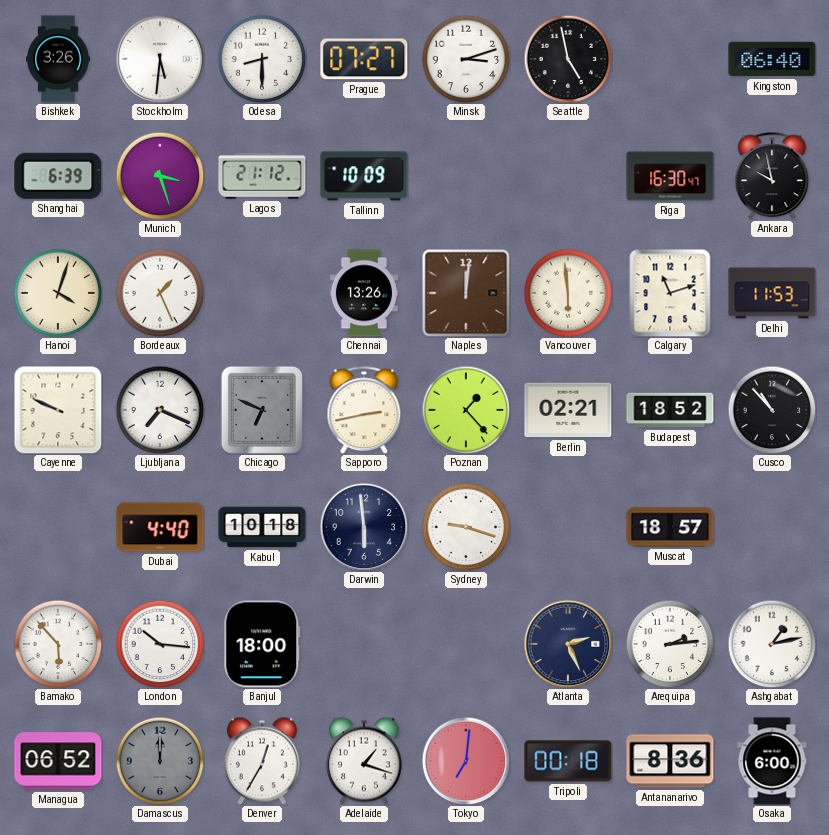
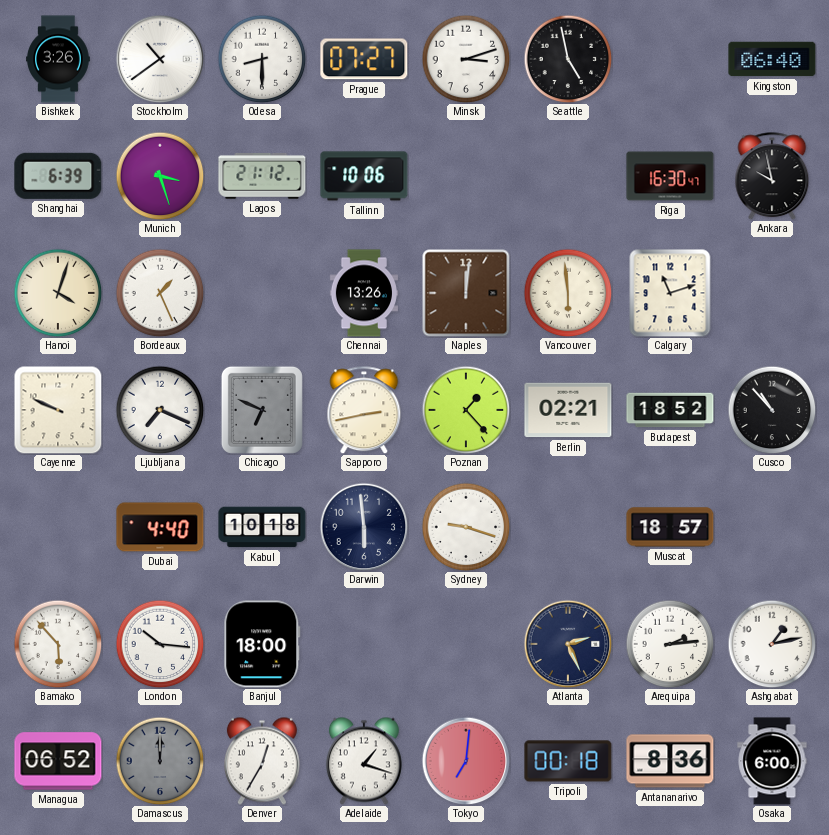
Stockholm: 5:31 -> 10:39 (160, 59)
Tallinn: 10:09 -> 10:06 (364, 176)
Delhi: 11:53 -> none (772, 293)
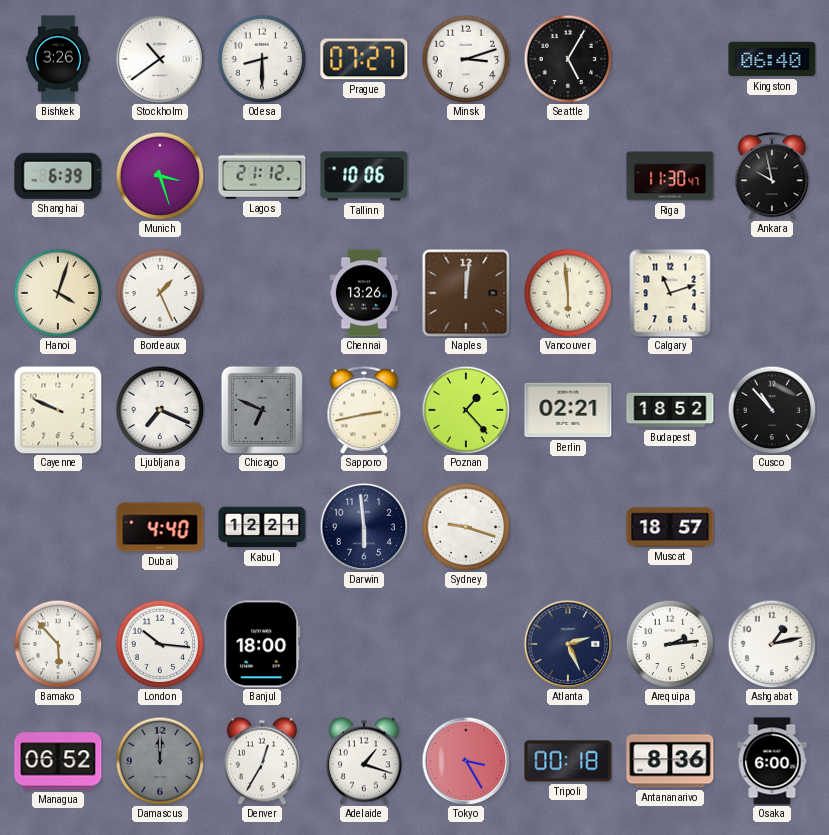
Seattle: 4:58 -> 5:05 (568, 59)
Riga: 16:30 -> 11:30 (670, 176)
Kabul: 10:18 -> 12:21 (262, 527)
Tokyo: 7:01 -> 3:25 (466, 761)
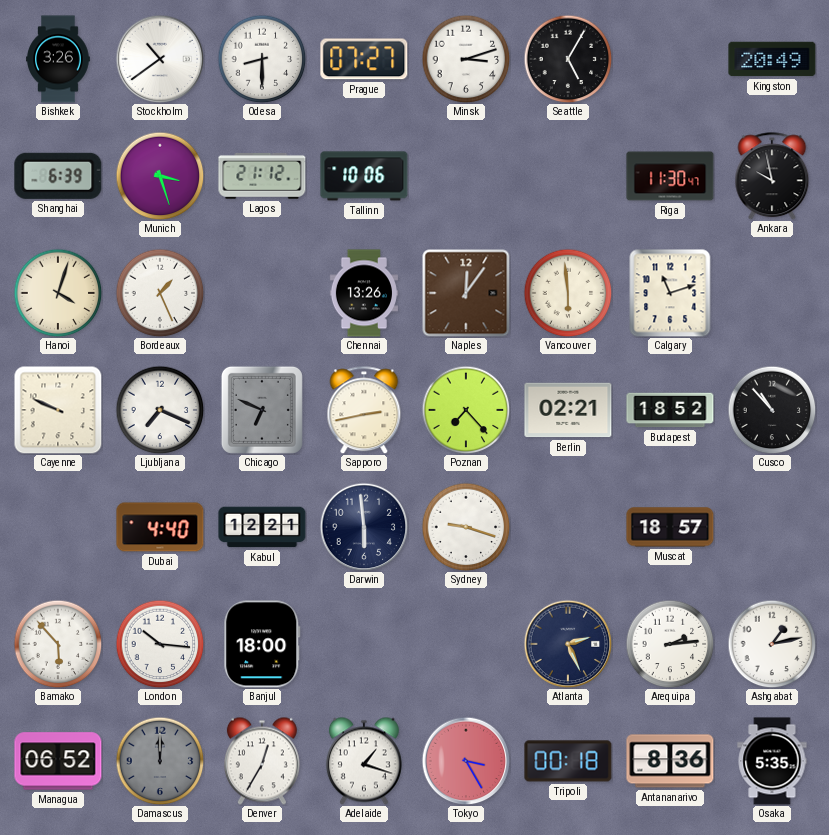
Kingston: 06:40 -> 20:49 (772, 59)
Naples: 12:01 -> 12:06 (466, 293)
Poznan: 1:23 -> 7:23 (466, 410)
Osaka: 6:00 -> 5:35 (772, 761)
